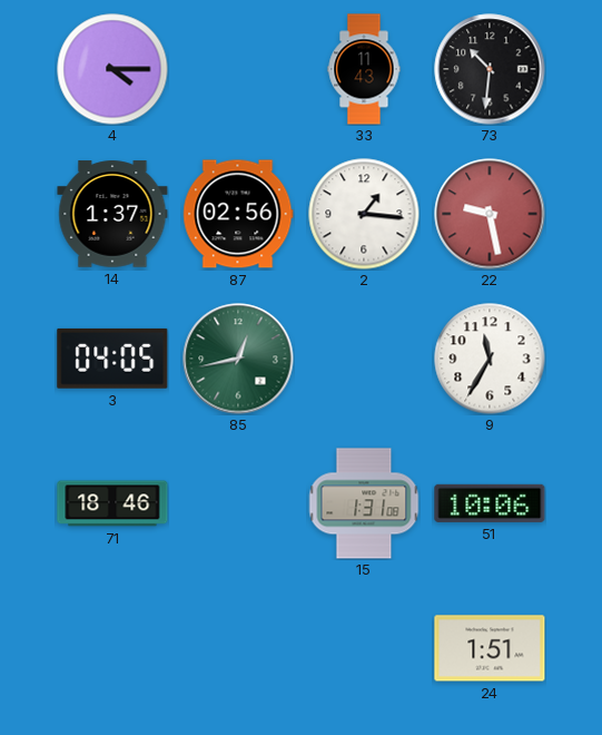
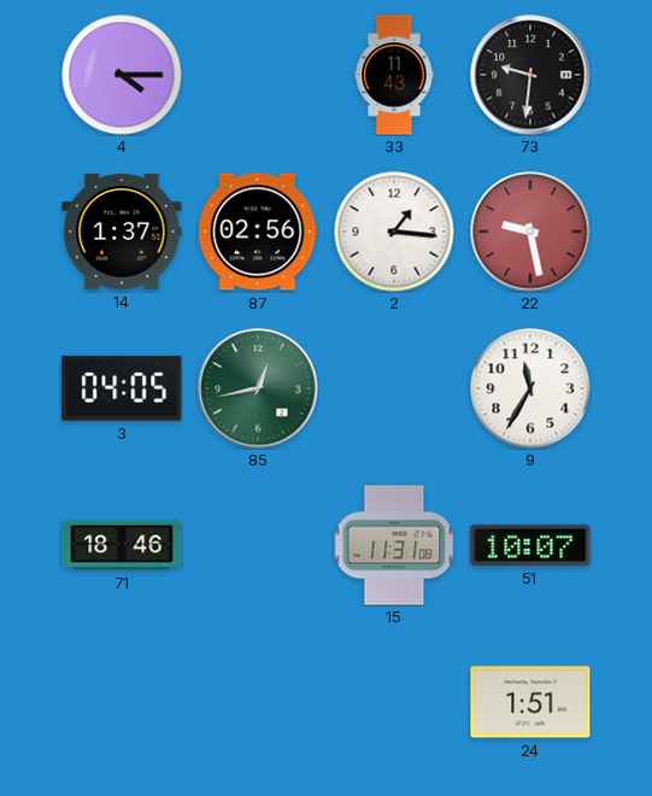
73: 10:31 -> 9:31 (530, 75)
15: 1:31 -> 11:31 (394, 545)
51: 10:06 -> 10:07 (530, 545)
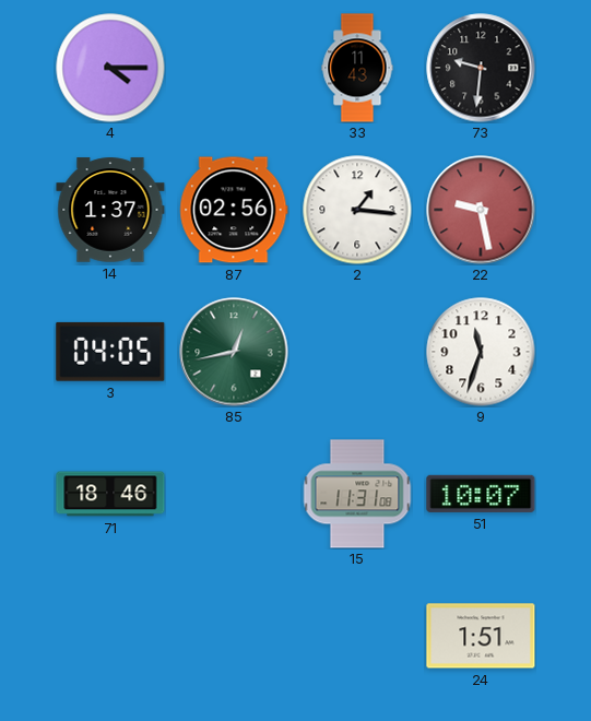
9: 11:35 -> 11:33 (481, 352)
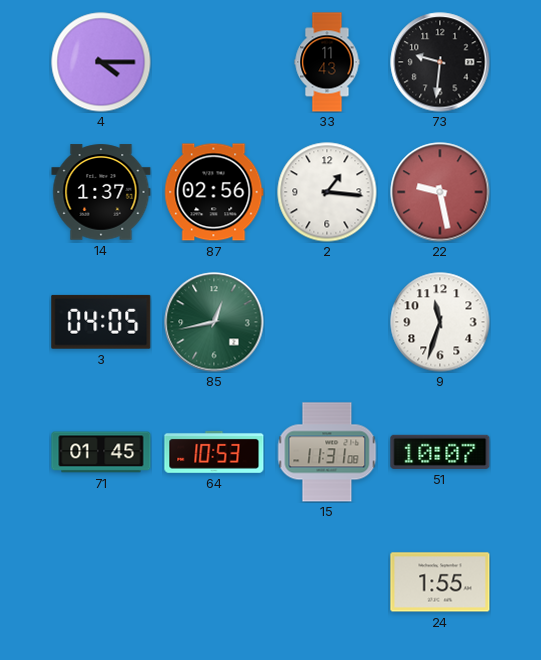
71: 18:46 -> 01:45 (101, 452)
64: none -> 10:53 (214, 452)
24: 1:51 -> 1:55 (440, 582)
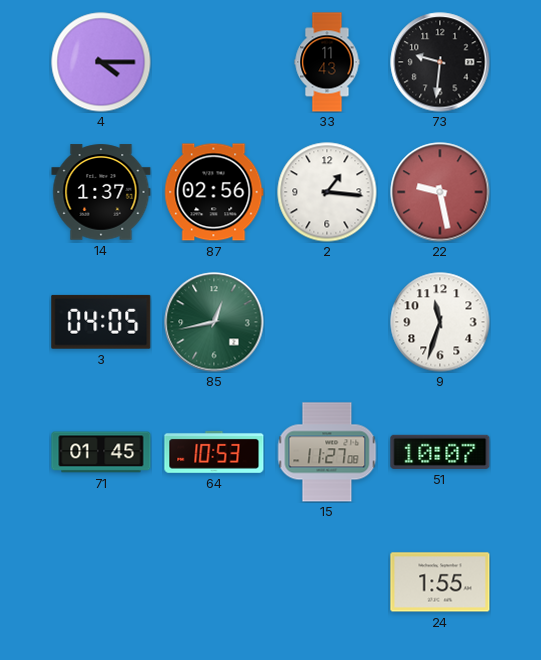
15: 11:31 -> 11:27 (327, 452)
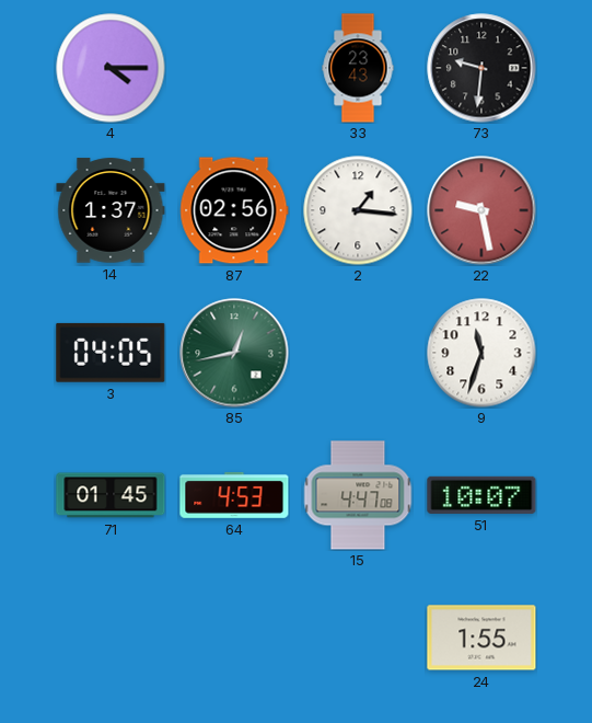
33: 11:43 -> 23:43 (358, 68)
64: 10:53 -> 4:53 (234, 495)
15: 11:27 -> 4:47 (358, 495)
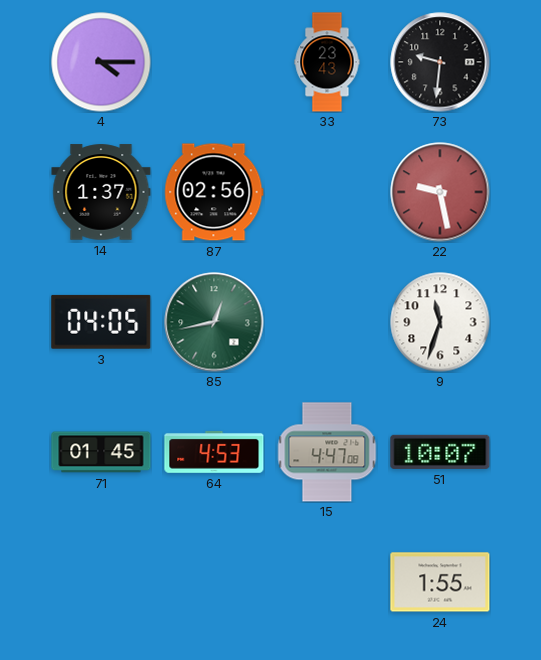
2: 1:16 -> none (358, 210)
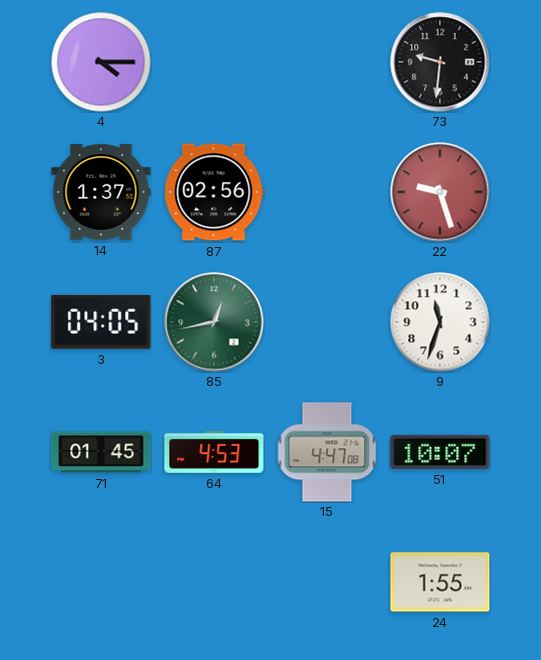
33: 23:43 -> none (327, 62)
22: 9:28 -> 9:27 (440, 192)
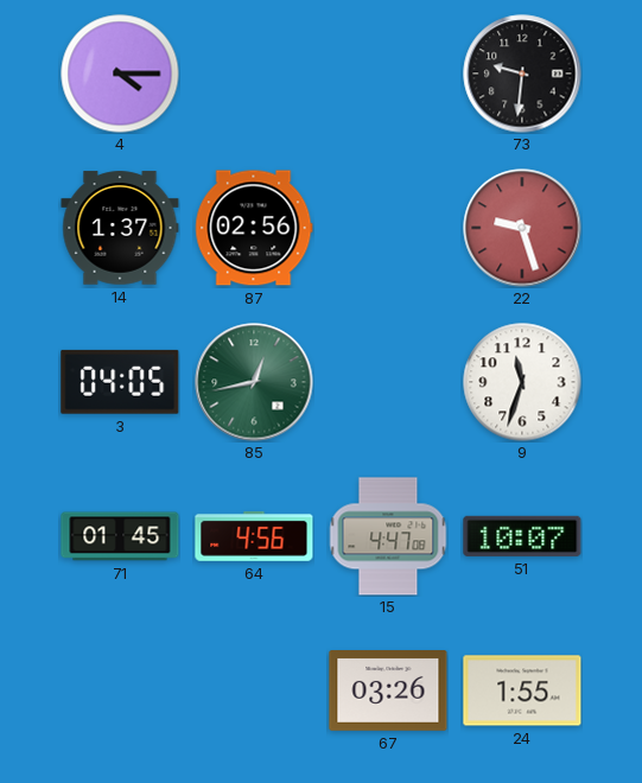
64: 4:53 -> 4:56 (254, 536)
67: none -> 03:26 (388, 692)
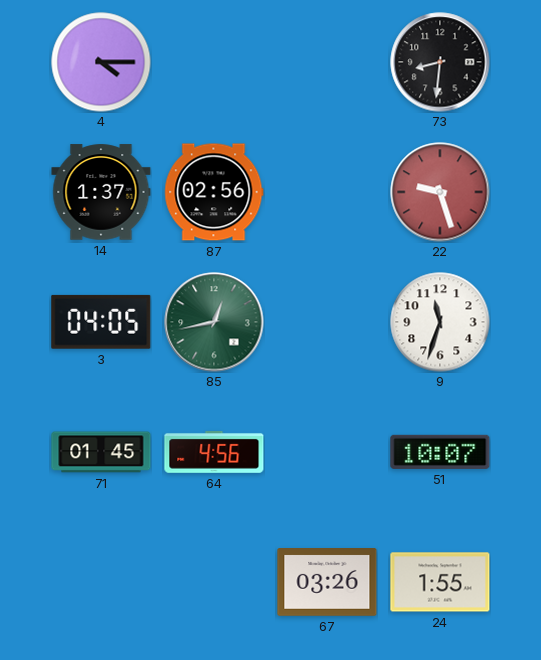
73: 9:31 -> 8:31 (440, 62)
15: 4:47 -> none (388, 536)
